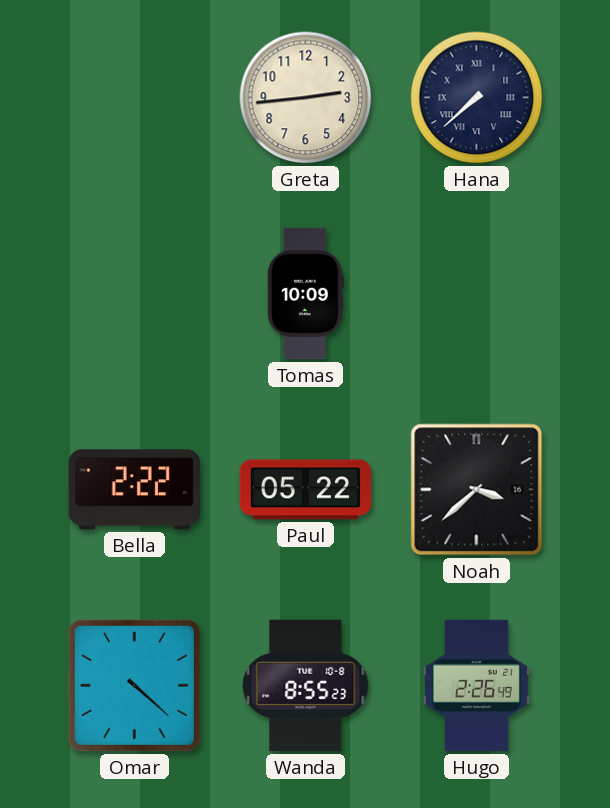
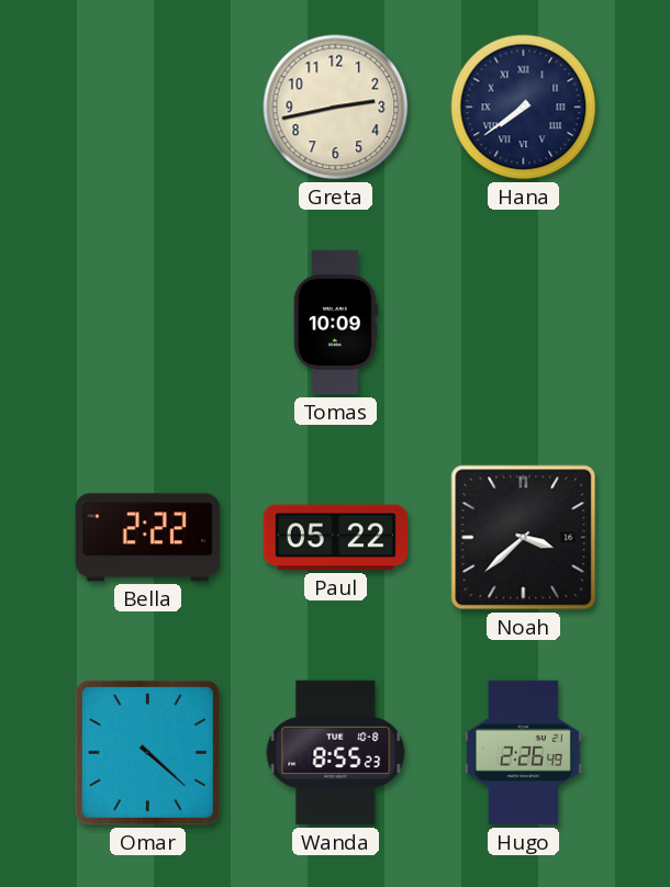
Greta: 2:44 -> 2:43 (336, 108)
Hana: 7:38 -> 7:39 (524, 108)
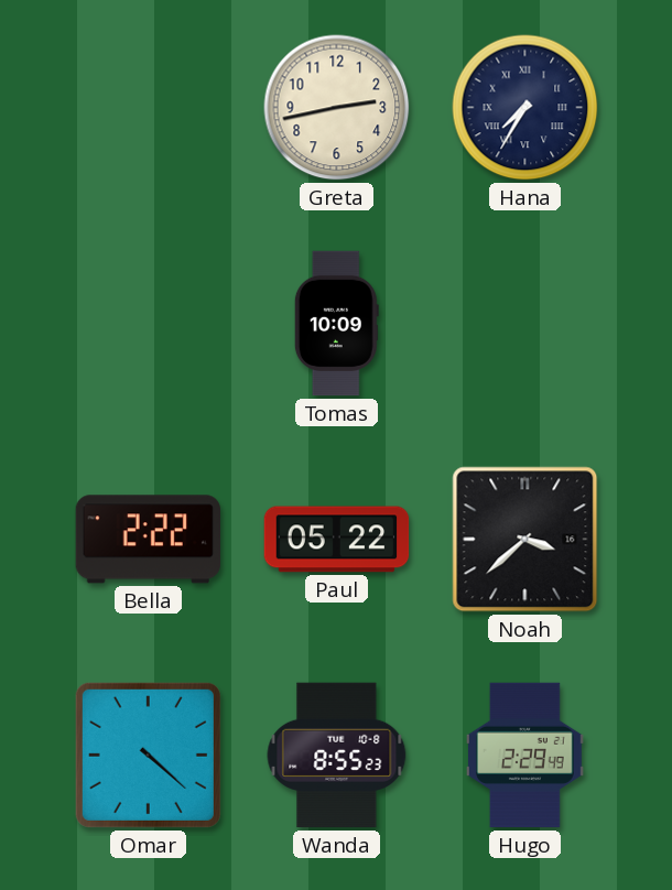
Hana: 7:39 -> 7:35 (525, 108)
Hugo: 2:26 -> 2:29 (524, 756)
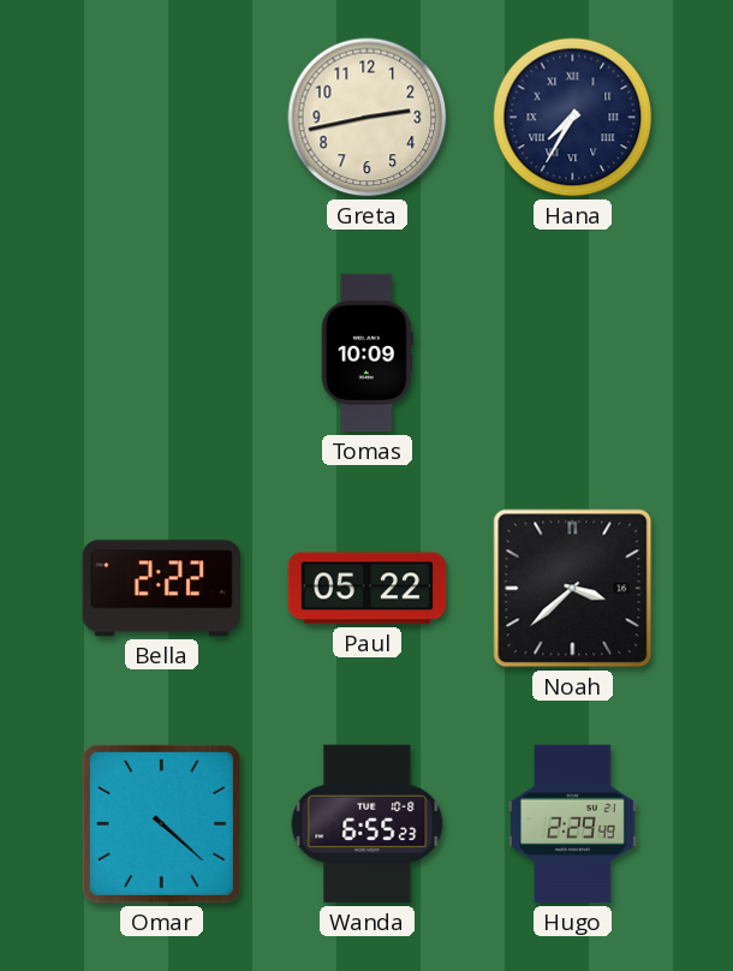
Wanda: 8:55 -> 6:55 (368, 824)
